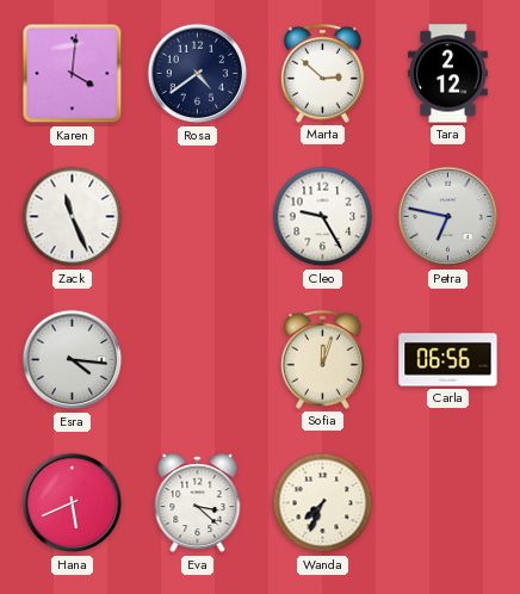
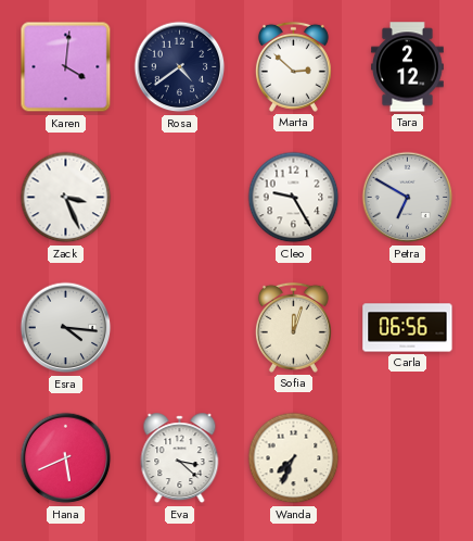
Zack: 11:26 -> 3:26 (66, 198)
Petra: 6:47 -> 6:50 (408, 198)
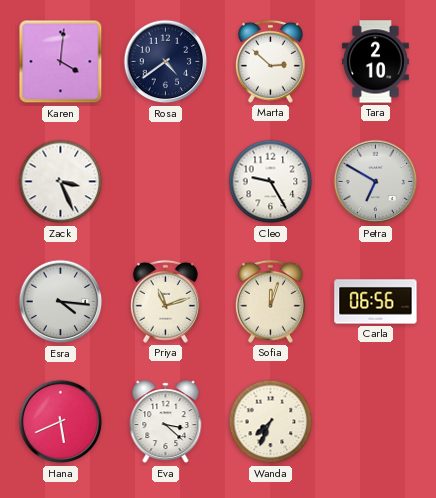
Tara: 2:12 -> 2:10 (375, 62)
Priya: none -> 11:12 (165, 301)
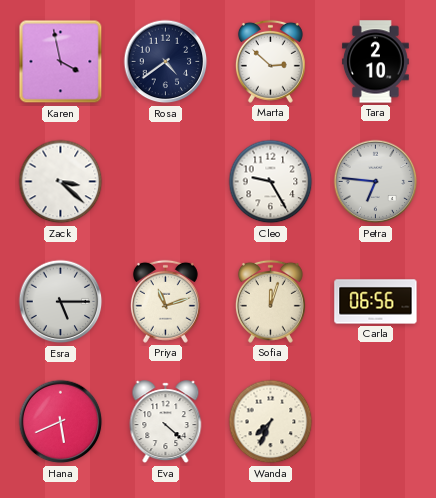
Karen: 4:01 -> 3:58 (61, 62)
Zack: 3:26 -> 3:22 (61, 182)
Petra: 6:50 -> 6:46 (376, 182)
Esra: 4:16 -> 5:15 (61, 302)
Eva: 3:22 -> 4:22 (166, 422)
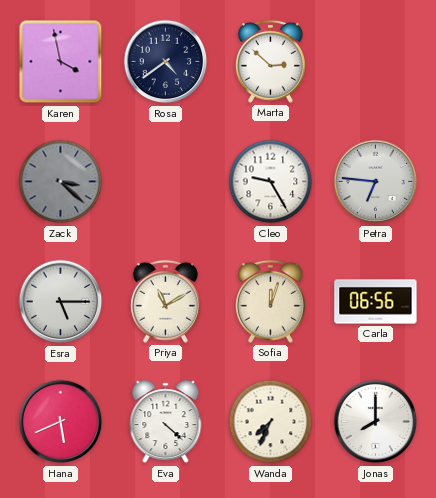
Tara: 2:10 -> none (375, 62)
Zack dial: white -> grey (61, 182)
Priya: 11:12 -> 11:10 (165, 301)
Jonas: none -> 8:00 (376, 422)
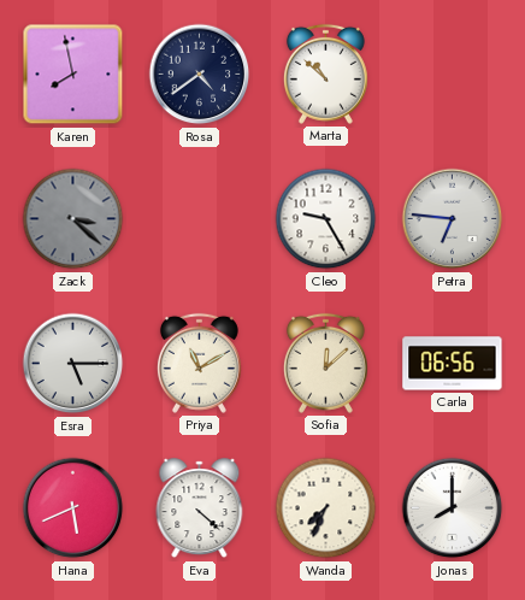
Karen: 3:58 -> 7:58 (73, 75)
Marta: 2:52 -> 10:52 (325, 73)
Sofia: 12:03 -> 12:08 (325, 363)
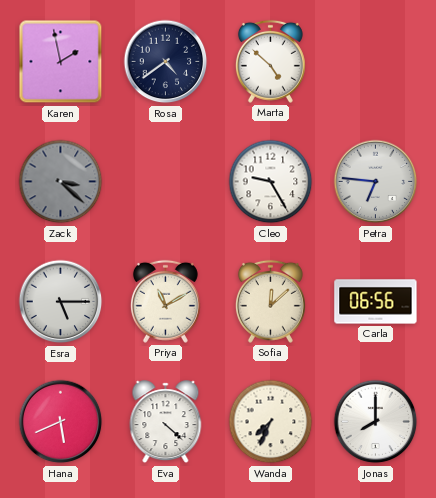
Karen: 7:58 -> 1:58 (61, 62)
Marta: 10:52 -> 4:52 (270, 61)
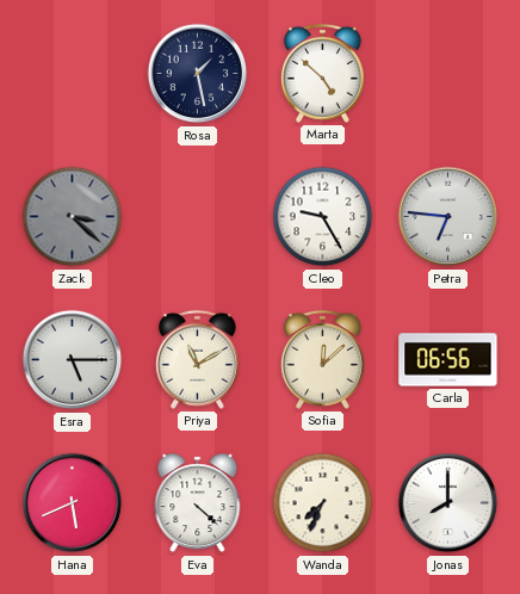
Karen: 1:58 -> none (61, 62)
Rosa: 4:39 -> 1:28 (198, 74)
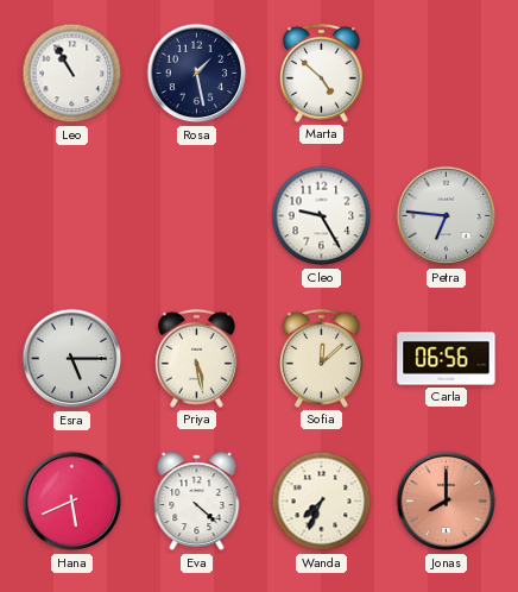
Leo: none -> 10:55 (72, 74)
Zack: 3:22 -> none (73, 217)
Priya: 11:10 -> 5:28 (196, 358)
Jonas dial: white -> salmon (447, 502)
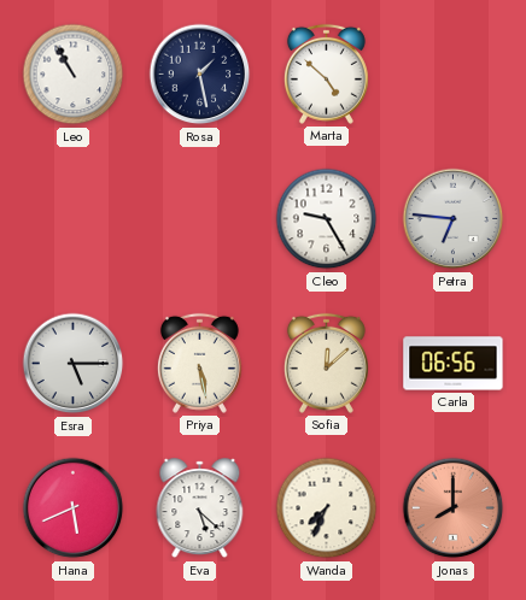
Eva: 4:22 -> 5:22 (200, 508)
